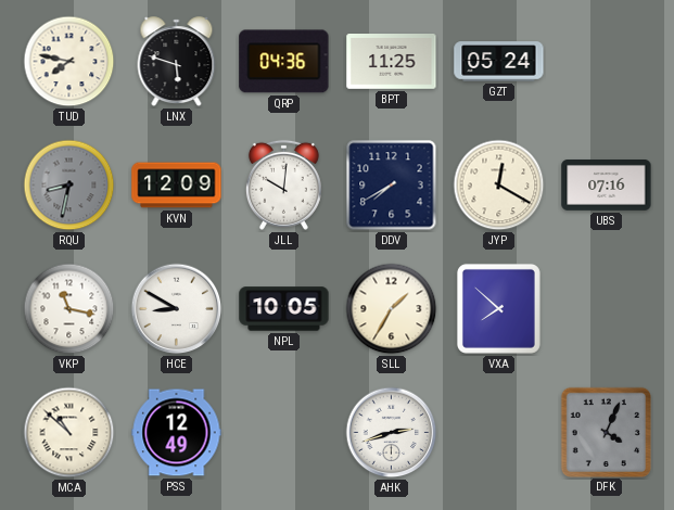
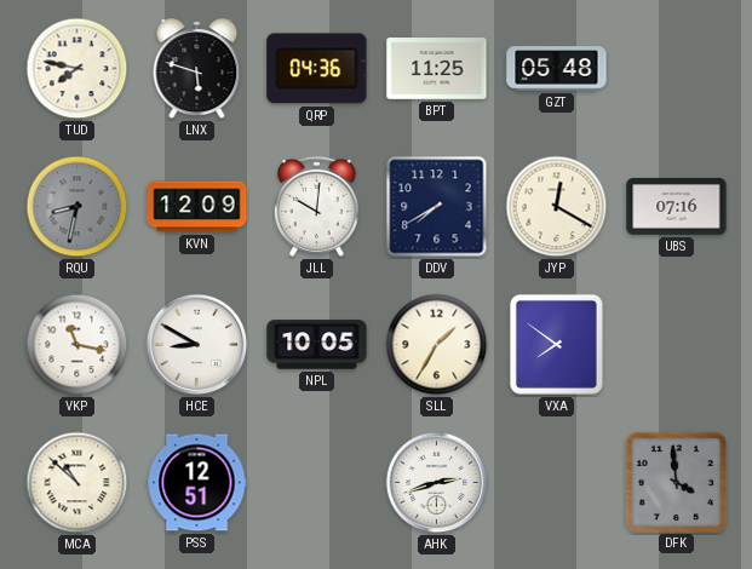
GZT: 05:24 -> 05:48 (557, 69)
VXA: 7:52 -> 7:51 (556, 344)
PSS: 12:49 -> 12:51 (197, 483)
DFK: 4:04 -> 3:59 (676, 482)
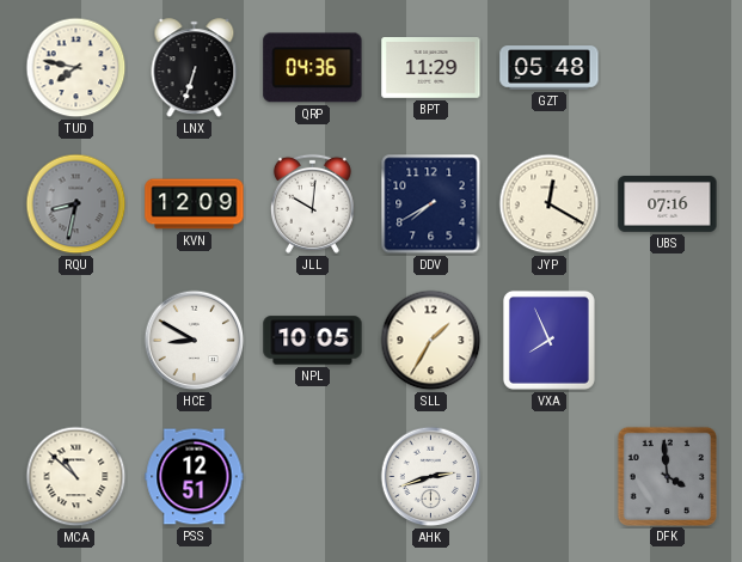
LNX: 5:48 -> 6:33 (195, 68)
BPT: 11:25 -> 11:29 (431, 68)
VKP: 11:17 -> none (78, 345)
VXA: 7:51 -> 7:56 (548, 340)
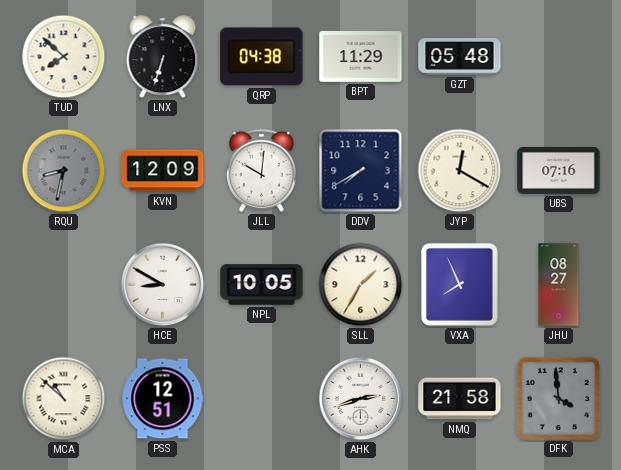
TUD: 7:47 -> 7:52 (64, 57)
QRP: 04:36 -> 04:38 (262, 57)
JHU: none -> 08:27 (559, 285)
NMQ: none -> 21:58 (460, 399)
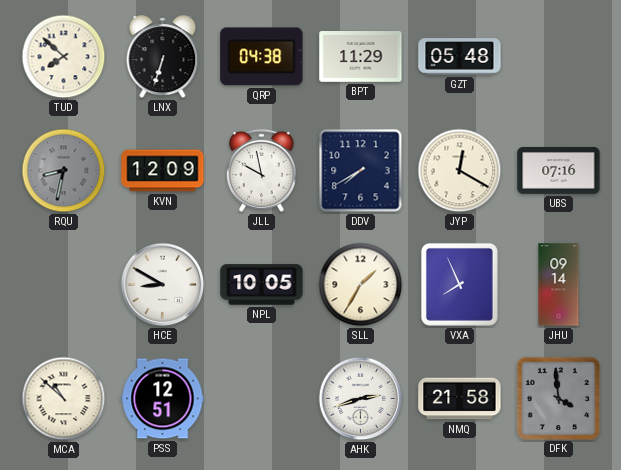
JLL: 10:01 -> 9:58 (261, 170)
JHU: 08:27 -> 09:14 (559, 285)
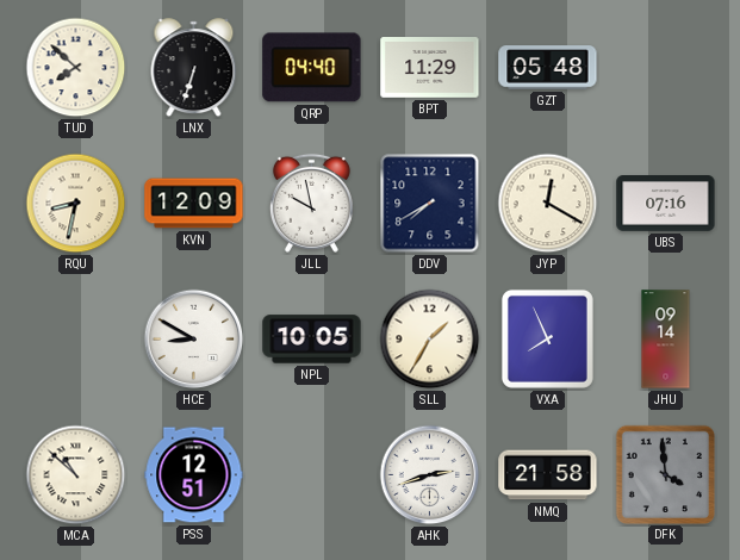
QRP: 04:38 -> 04:40 (312, 68)
RQU dial: grey -> cream (76, 204)
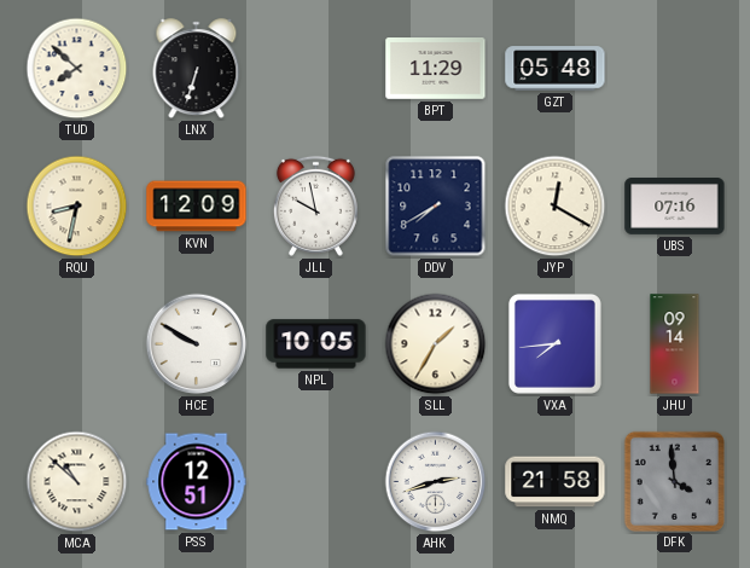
QRP: 04:40 -> none (312, 68)
HCE: 8:50 -> 9:50 (197, 344)
VXA: 7:56 -> 7:44 (554, 343)
